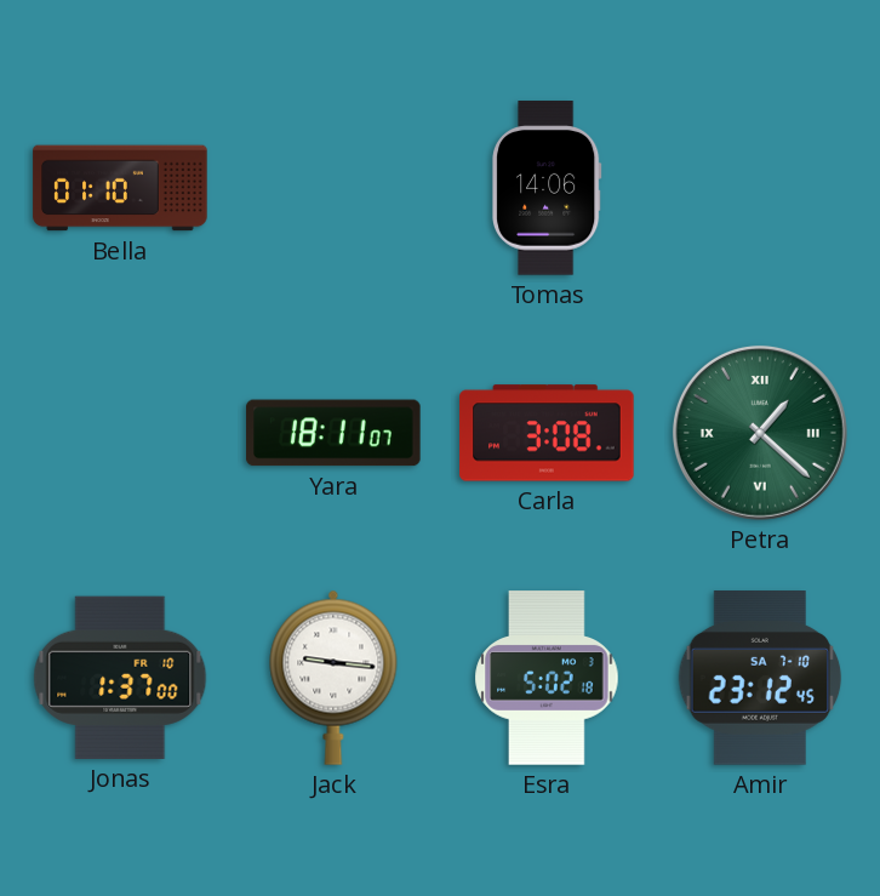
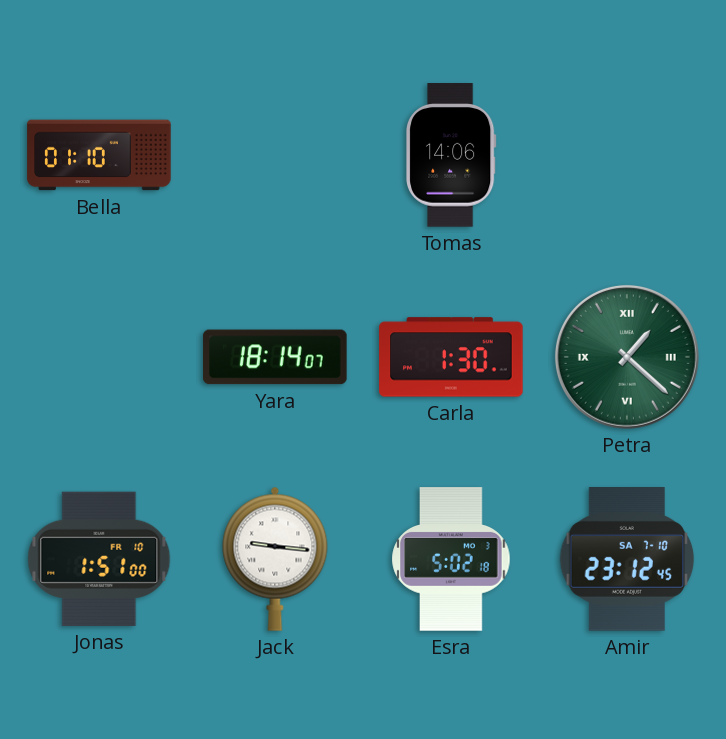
Yara: 18:11 -> 18:14 (275, 357)
Carla: 3:08 -> 1:30 (451, 357)
Jonas: 1:37 -> 1:51 (99, 559)
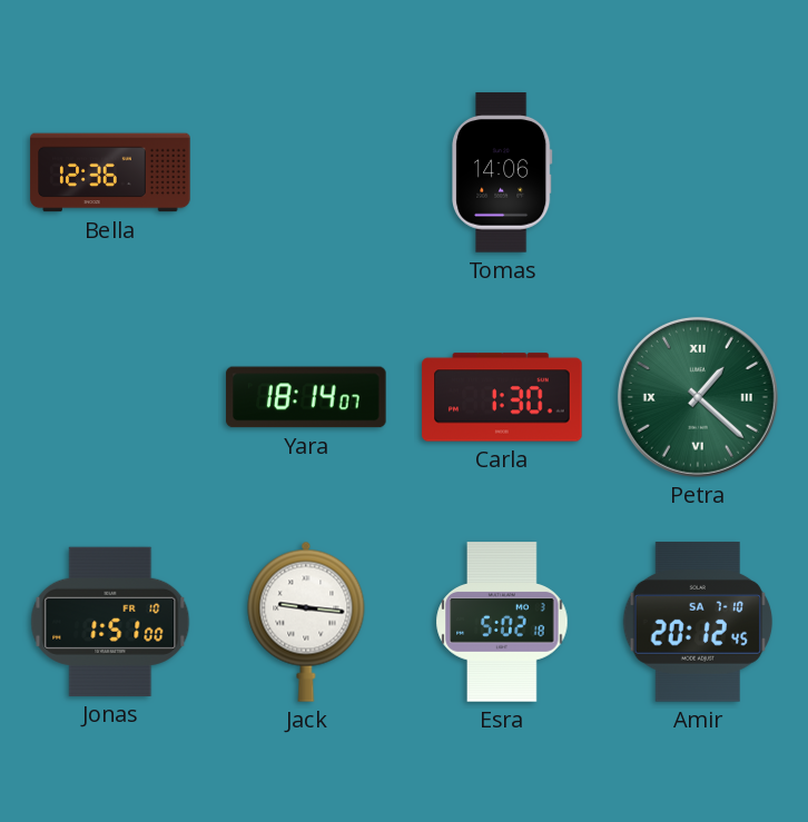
Bella: 01:10 -> 12:36 (110, 172)
Amir: 23:12 -> 20:12 (698, 622)
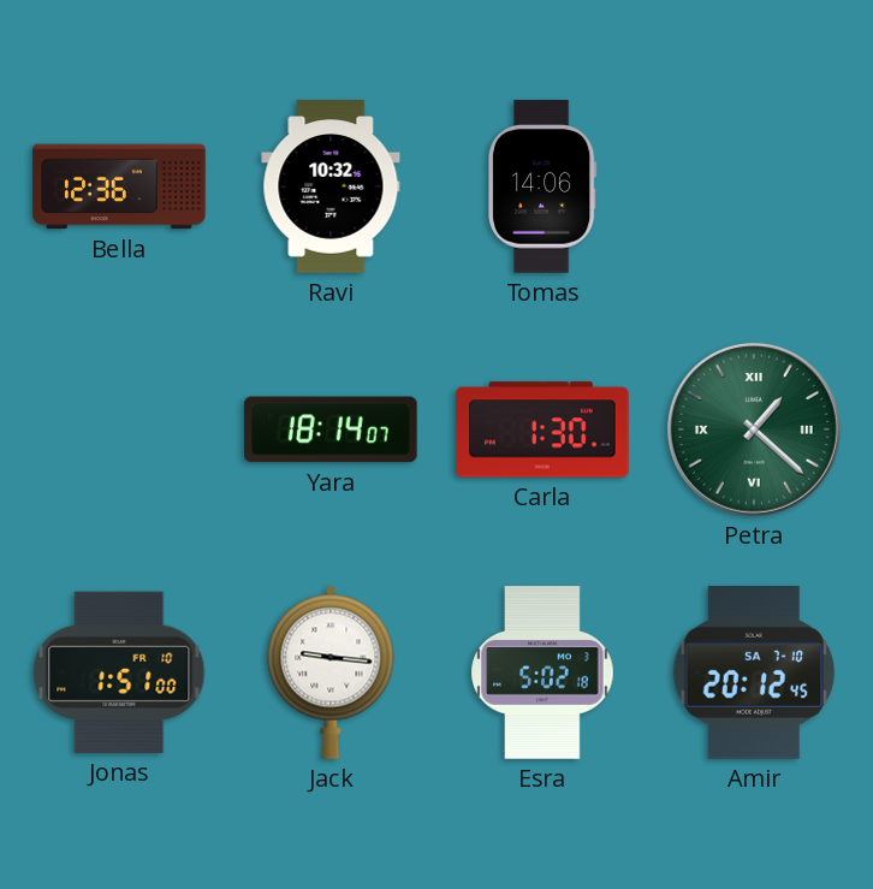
Ravi: none -> 10:32 (331, 186)
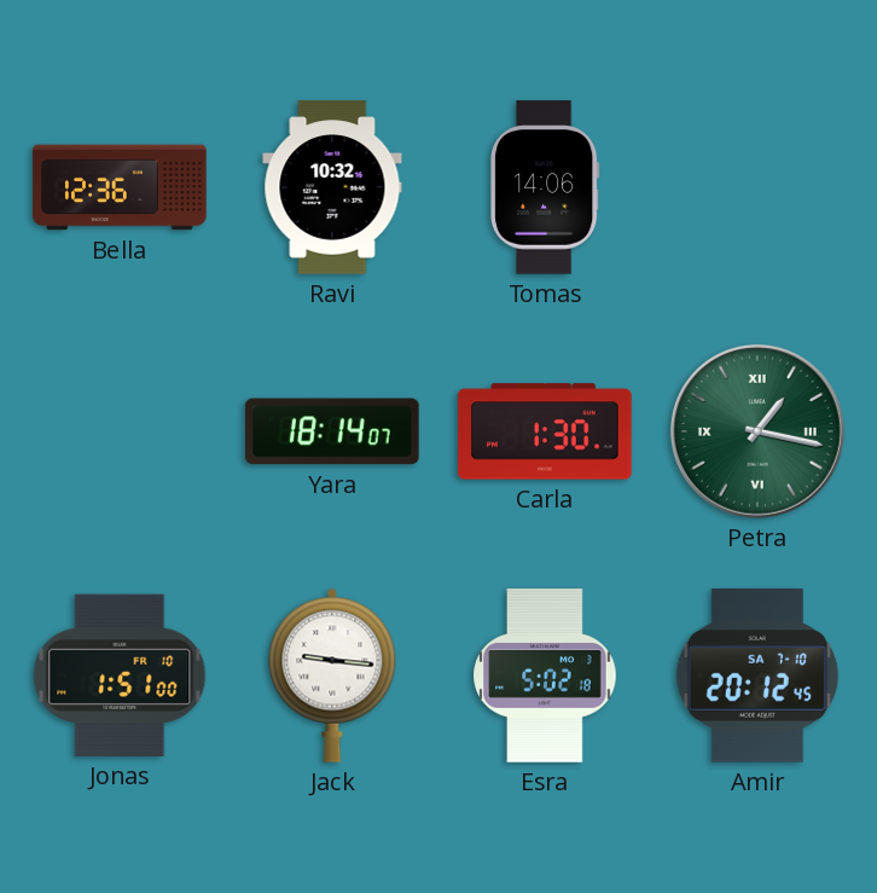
Petra: 1:22 -> 1:17 (757, 431)
